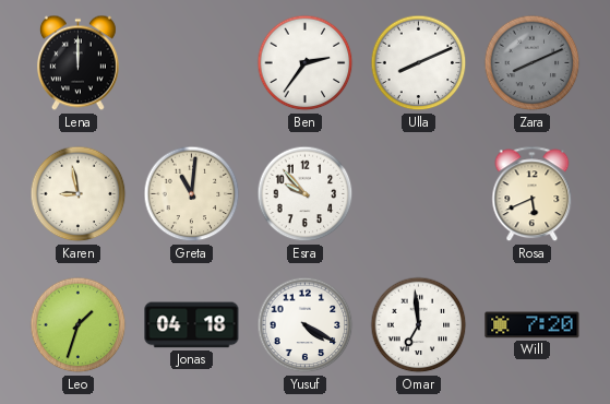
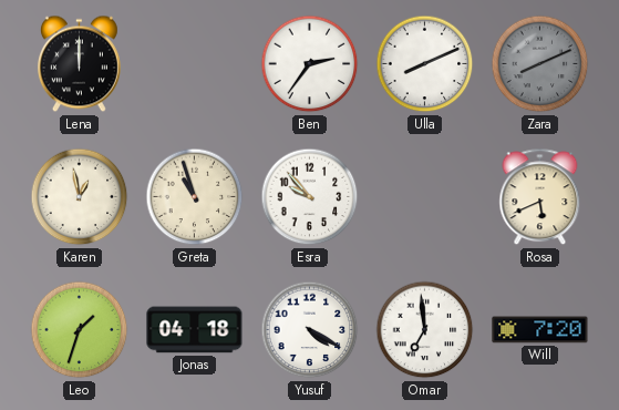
Karen: 8:58 -> 12:58 (80, 197)
Greta: 11:01 -> 10:57 (195, 197)
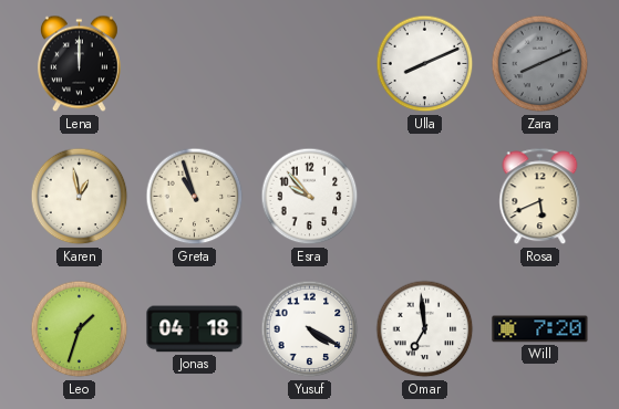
Ben: 2:36 -> none (310, 64)
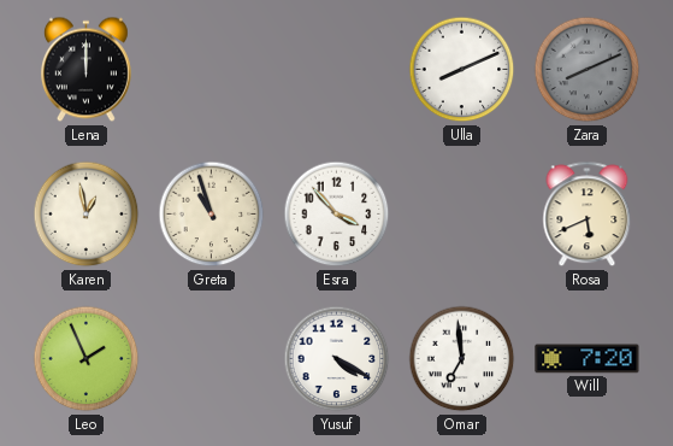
Esra: 9:53 -> 3:53 (337, 215)
Leo: 1:33 -> 1:56 (87, 359)
Jonas: 04:18 -> none (195, 329)
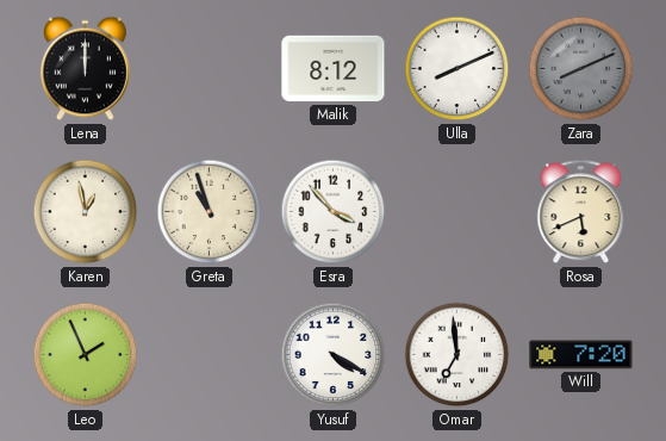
Malik: none -> 8:12 (334, 69)
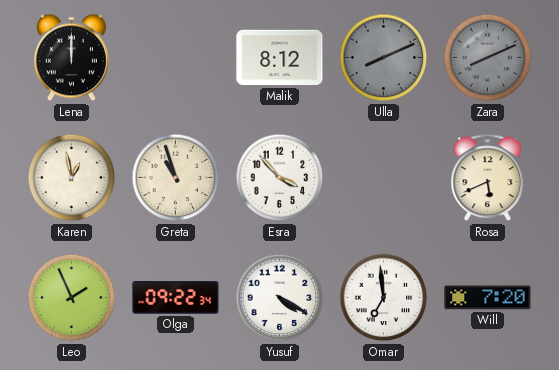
Ulla dial: white -> grey (384, 58)
Olga: none -> 09:22 (176, 298)
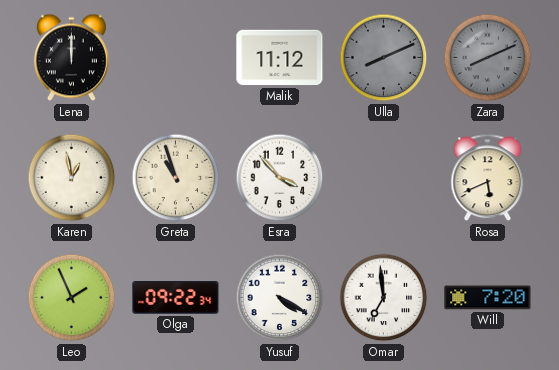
Malik: 8:12 -> 11:12 (280, 58)
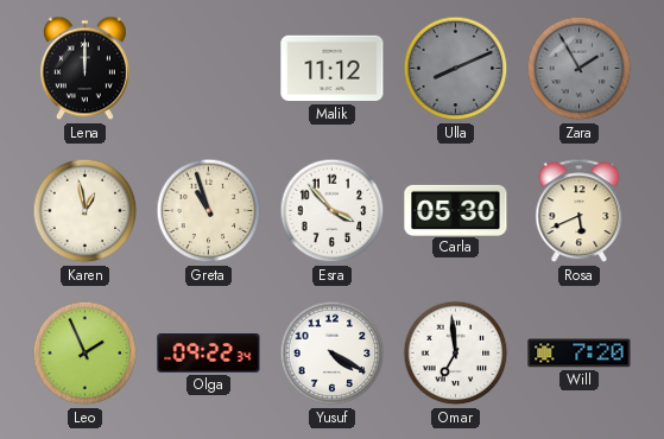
Zara: 8:11 -> 1:55 (580, 69)
Carla: none -> 05:30 (456, 210)
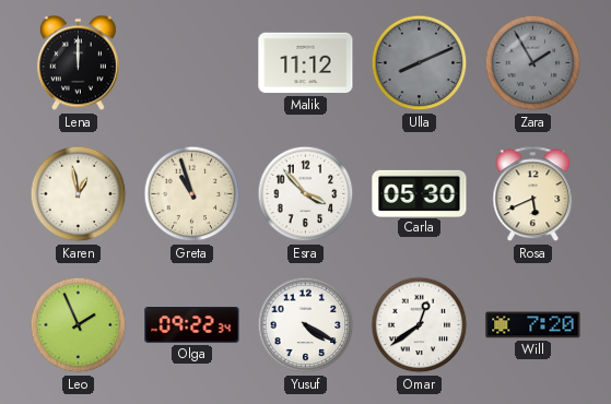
Omar: 6:59 -> 12:39 (420, 325)
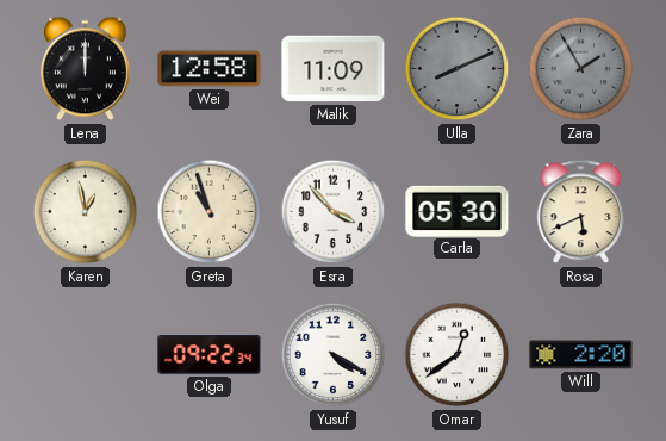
Wei: none -> 12:58 (210, 69)
Malik: 11:12 -> 11:09 (334, 69)
Leo: 1:56 -> none (79, 325)
Will: 7:20 -> 2:20 (581, 355)
